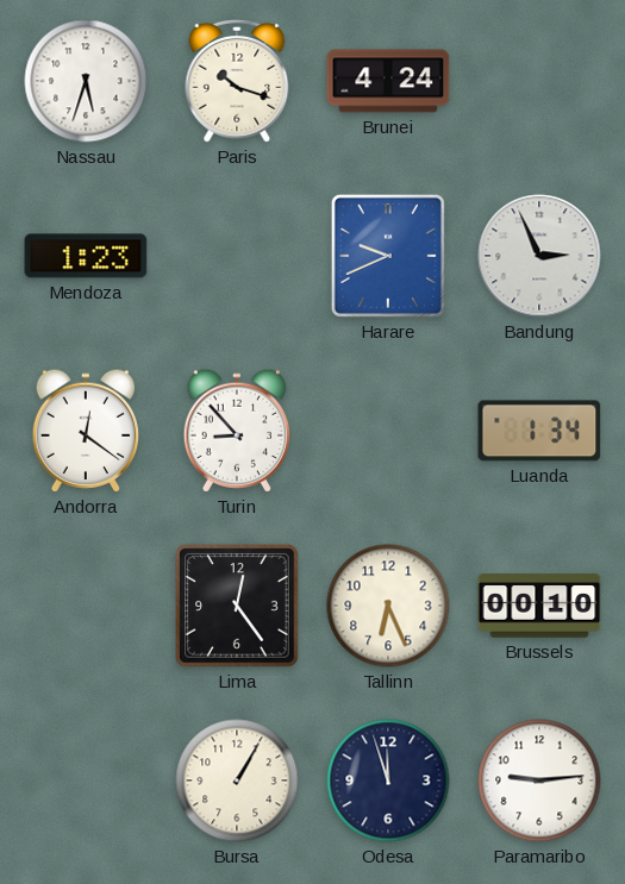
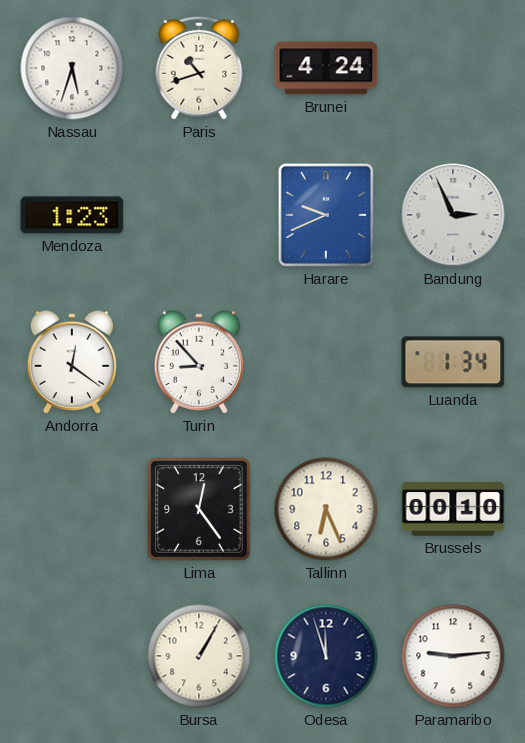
Paris: 10:18 -> 10:42 (199, 68)
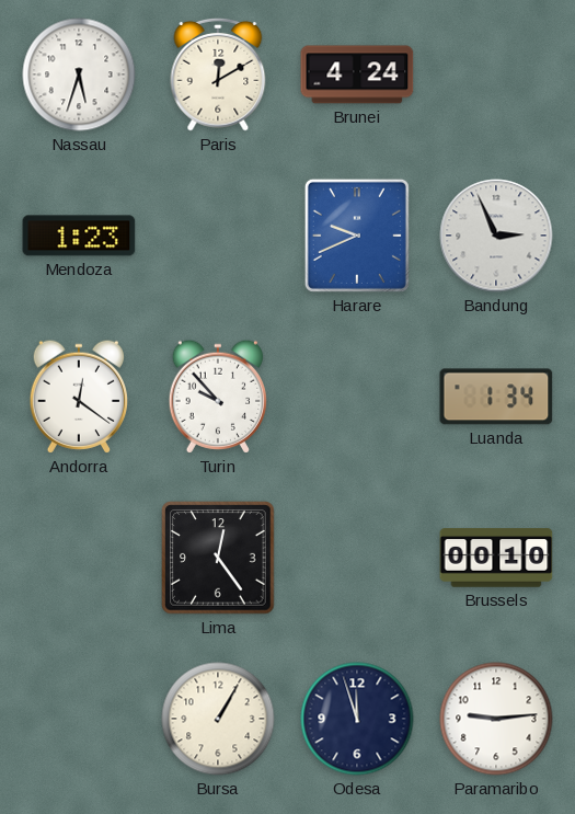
Paris: 10:42 -> 12:10 (218, 74)
Turin: 8:53 -> 9:53 (217, 397)
Tallinn: 6:26 -> none (326, 509)
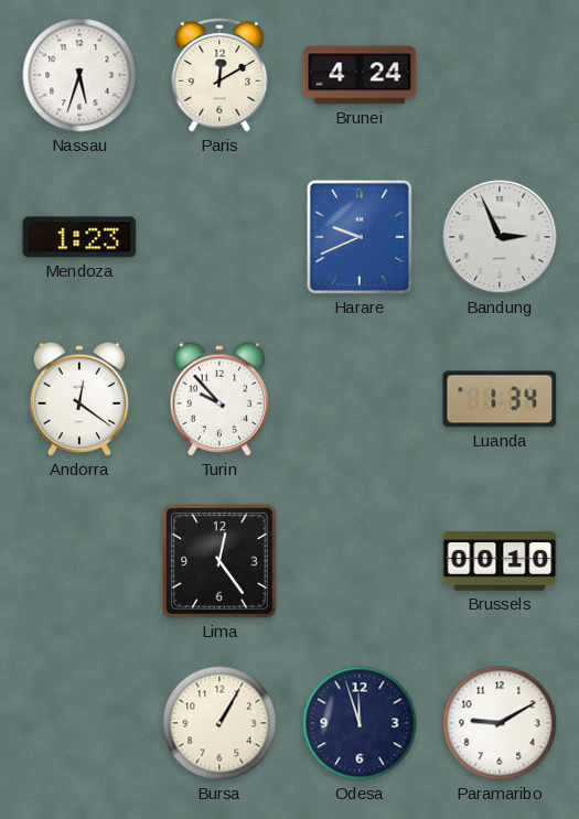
Paramaribo: 9:14 -> 9:10 (500, 723)
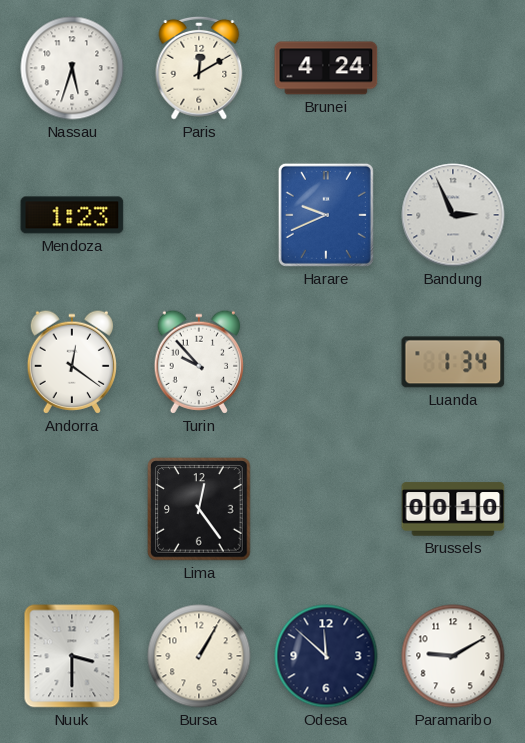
Nuuk: none -> 3:30 (72, 656)
Odesa: 11:57 -> 11:52 (326, 656)
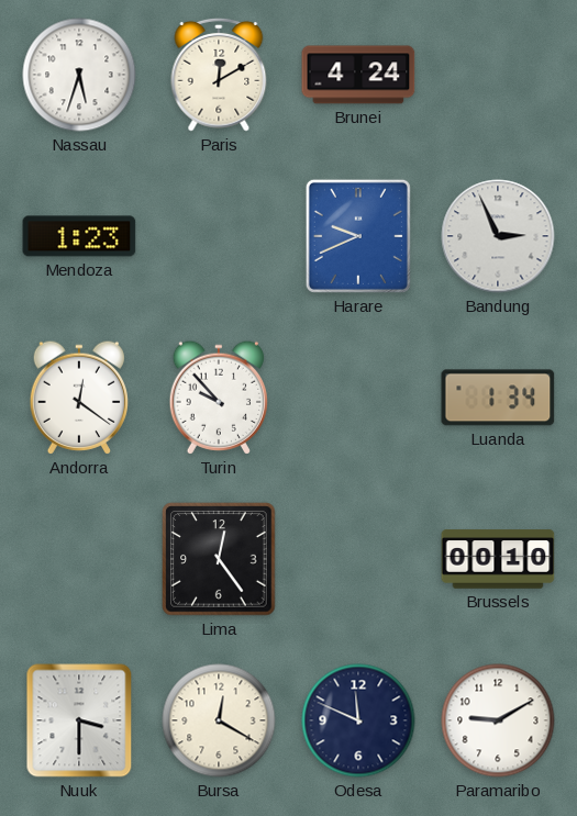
Bursa: 1:05 -> 12:20 (219, 720)
Odesa: 11:52 -> 11:49 (358, 720)
